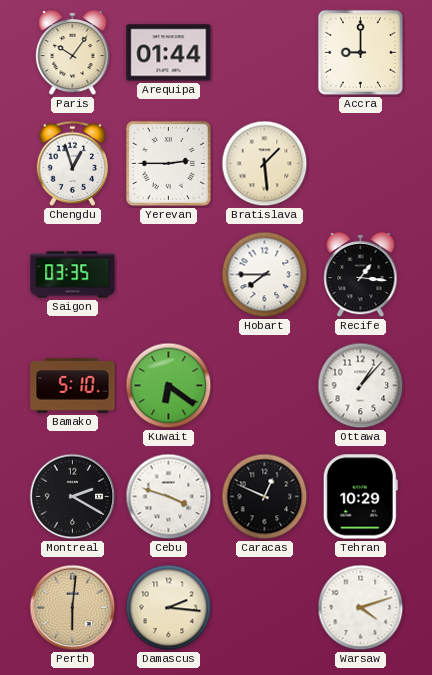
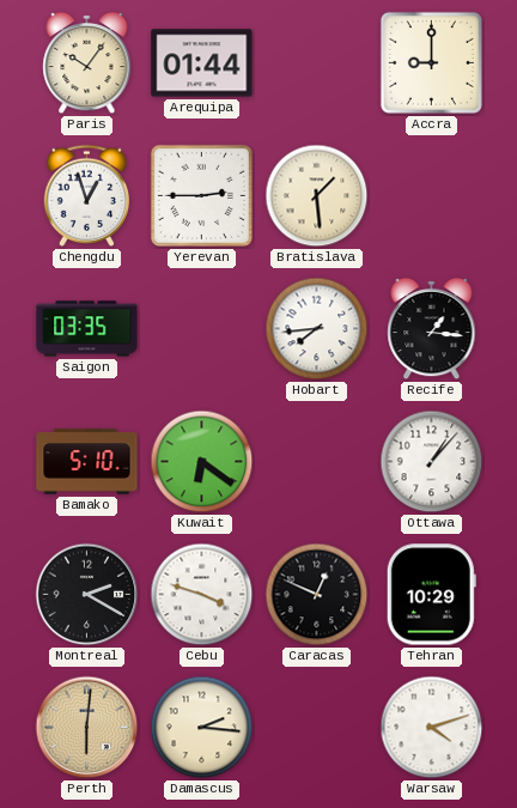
Hobart: 7:45 -> 7:44 (317, 329)
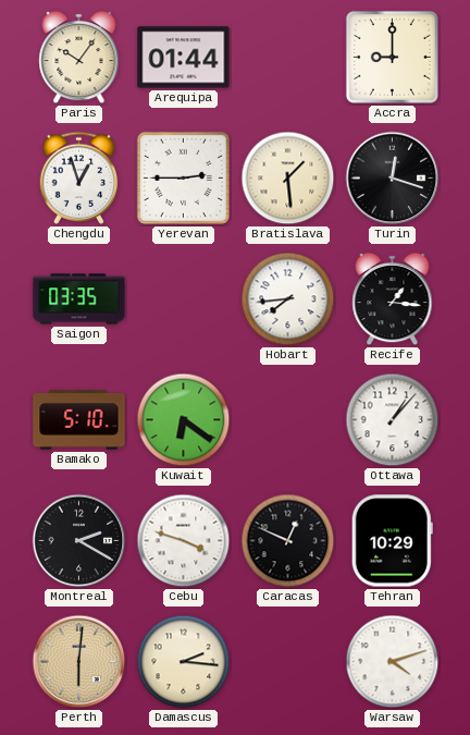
Turin: none -> 12:18 (393, 179)
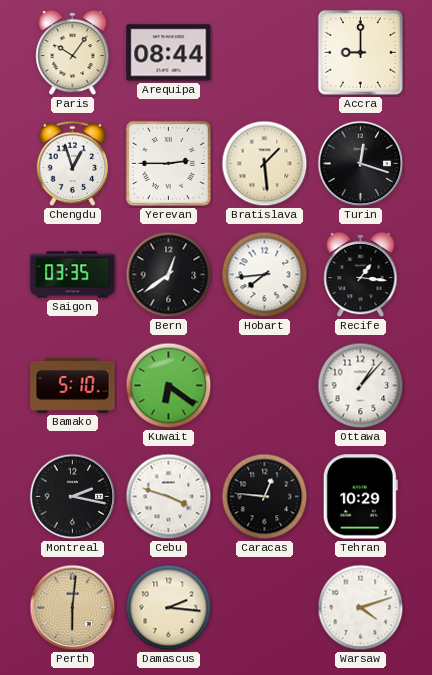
Arequipa: 01:44 -> 08:44 (169, 53)
Bern: none -> 12:39 (169, 275)
Montreal: 2:20 -> 2:17 (73, 497)
Caracas: 12:49 -> 12:46 (265, 497)
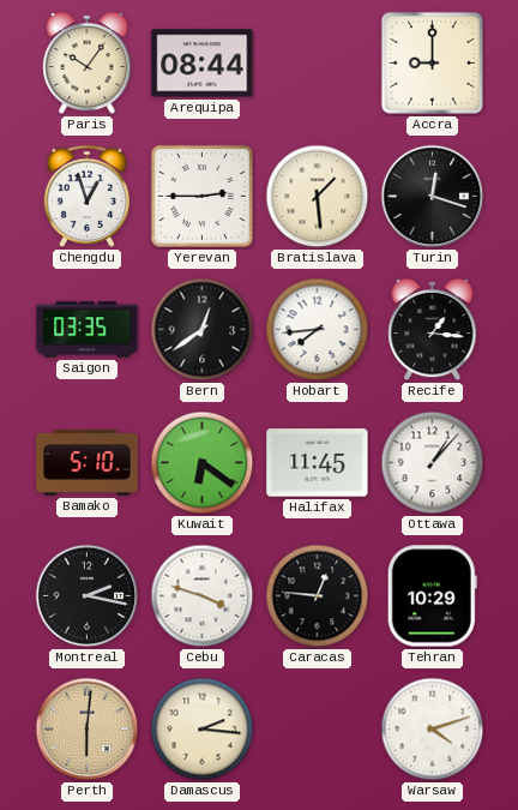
Halifax: none -> 11:45 (318, 463)
